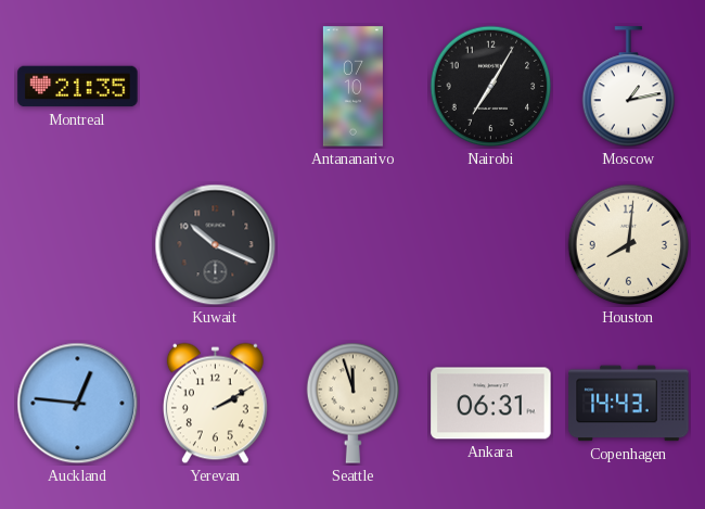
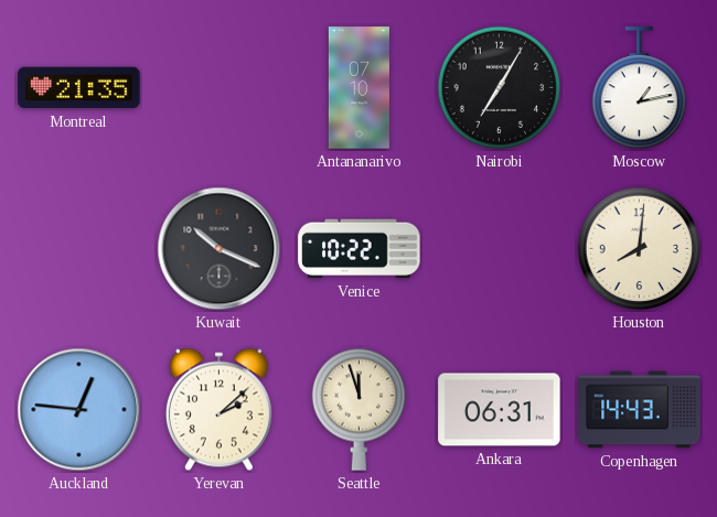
Venice: none -> 10:22 (360, 249)
Yerevan: 2:10 -> 2:08 (218, 410)
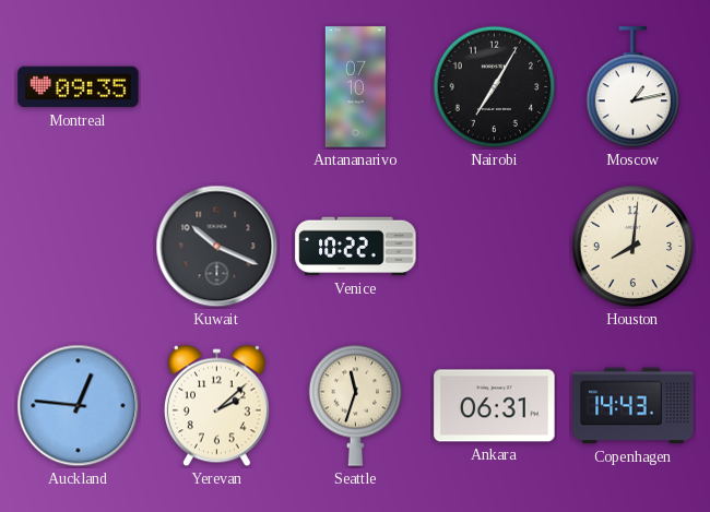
Montreal: 21:35 -> 09:35 (79, 87)
Seattle: 11:57 -> 11:33 (356, 405)
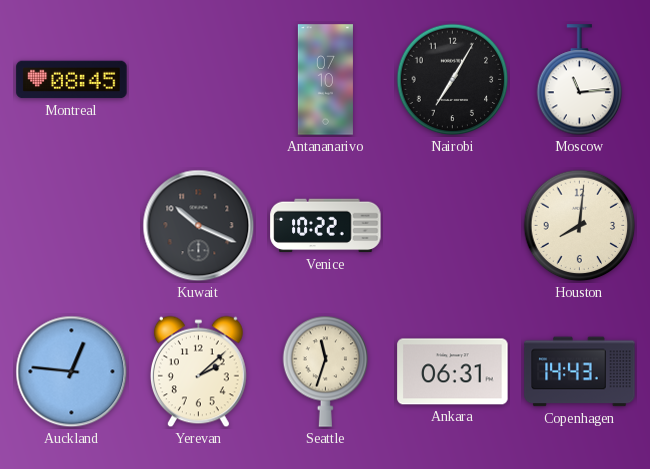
Montreal: 09:35 -> 08:45 (72, 80)
Moscow: 1:13 -> 11:14 (580, 80)
